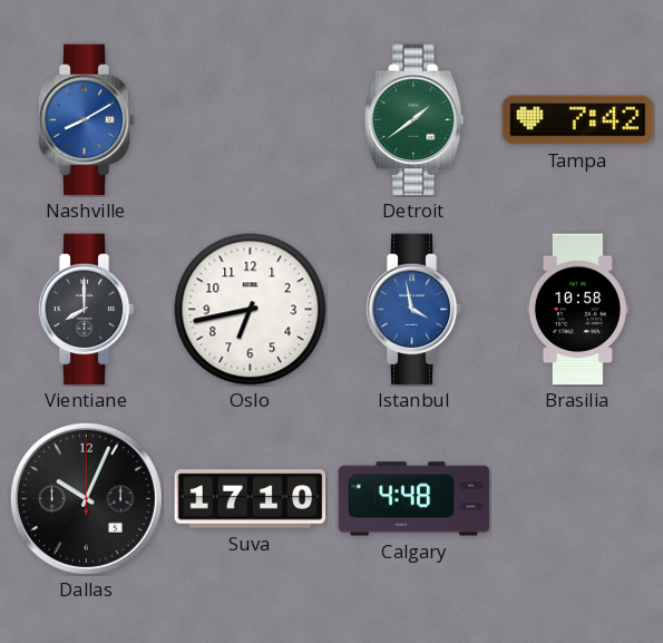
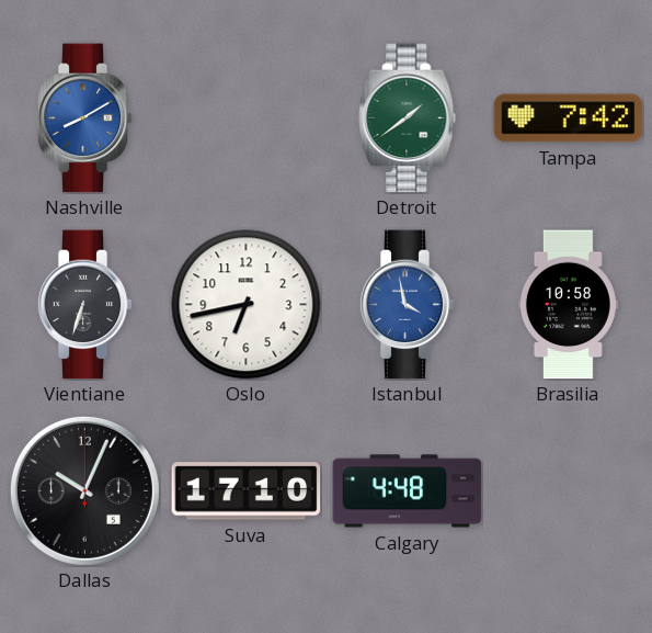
Vientiane: 8:00 -> 6:33 (84, 305)
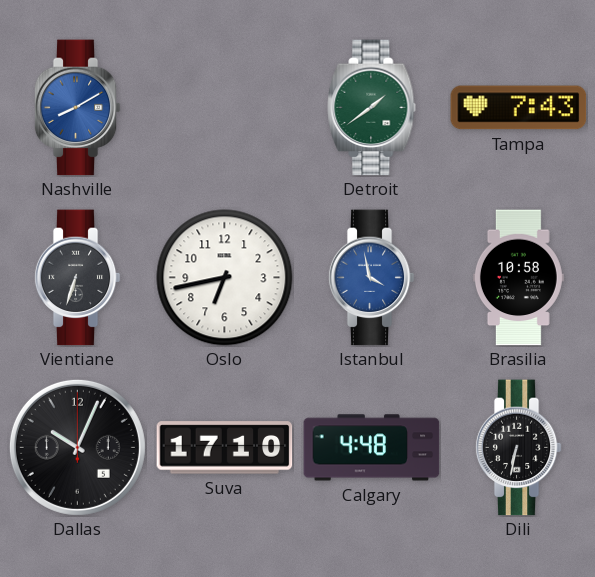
Tampa: 7:42 -> 7:43 (519, 108)
Dili: none -> 6:32 (518, 448)
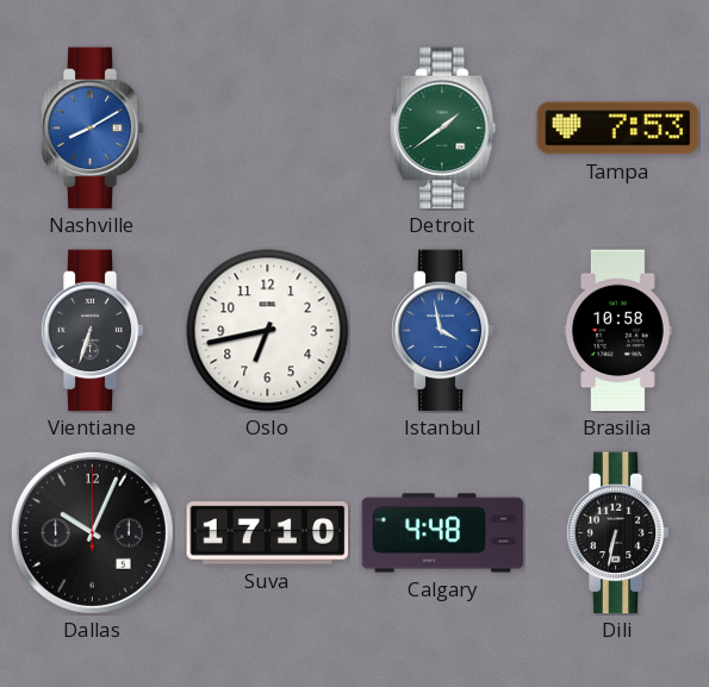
Tampa: 7:43 -> 7:53 (618, 129)
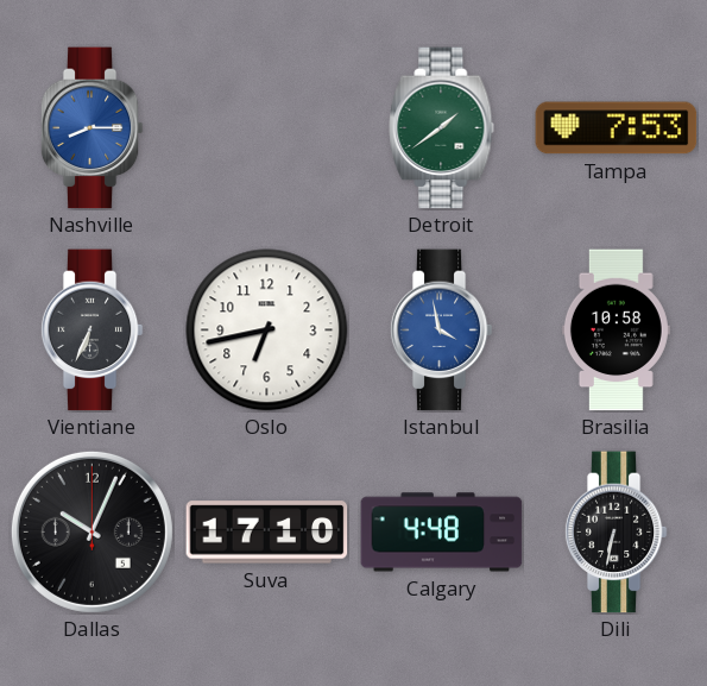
Nashville: 8:10 -> 8:15 (91, 128)
Vientiane: 6:33 -> 6:34 (91, 331)
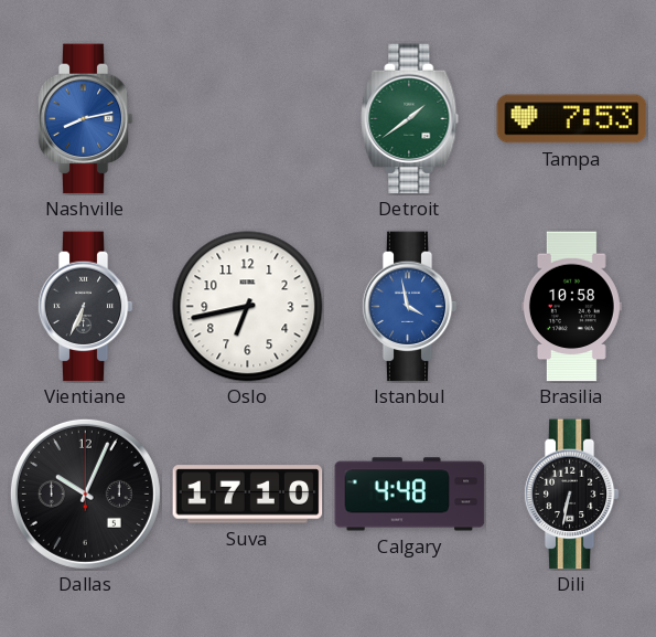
Nashville: 8:15 -> 8:13 (85, 119)
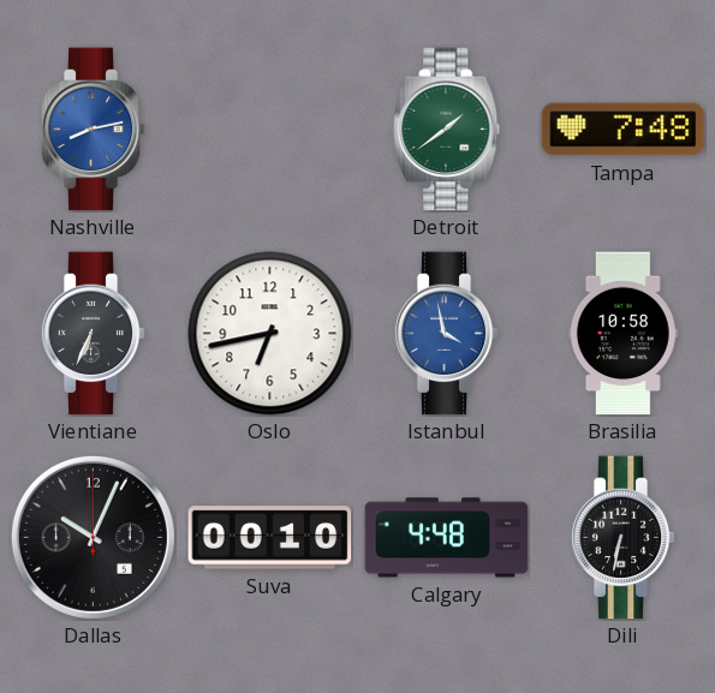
Tampa: 7:53 -> 7:48 (624, 130)
Suva: 17:10 -> 00:10 (270, 538)
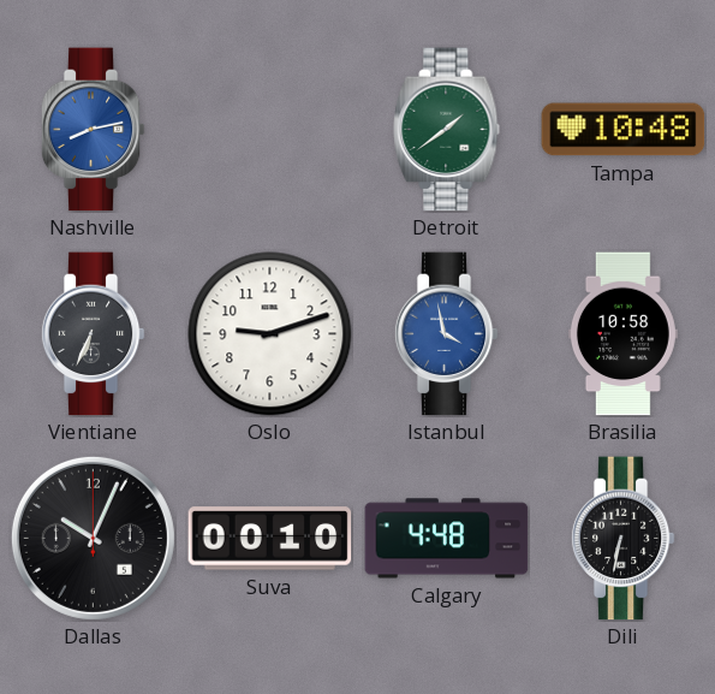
Tampa: 7:48 -> 10:48 (624, 130)
Oslo: 6:43 -> 9:12 (270, 334)
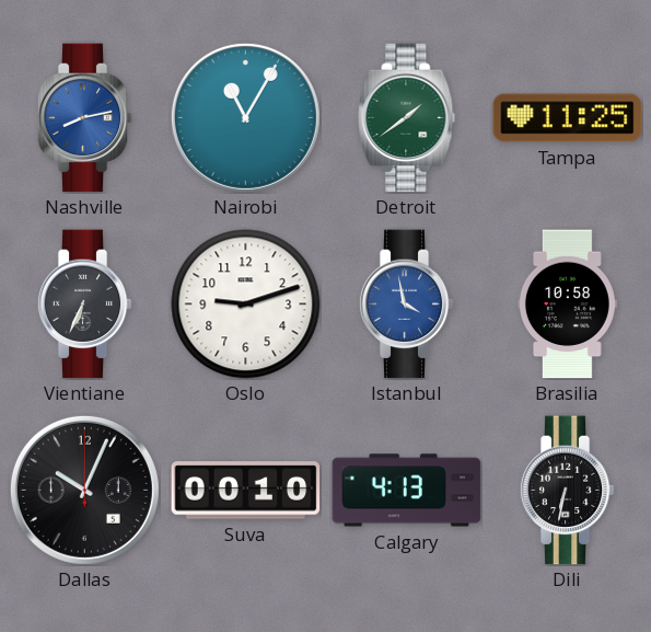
Nairobi: none -> 11:05 (245, 117)
Tampa: 10:48 -> 11:25 (568, 118)
Calgary: 4:48 -> 4:13 (407, 491)
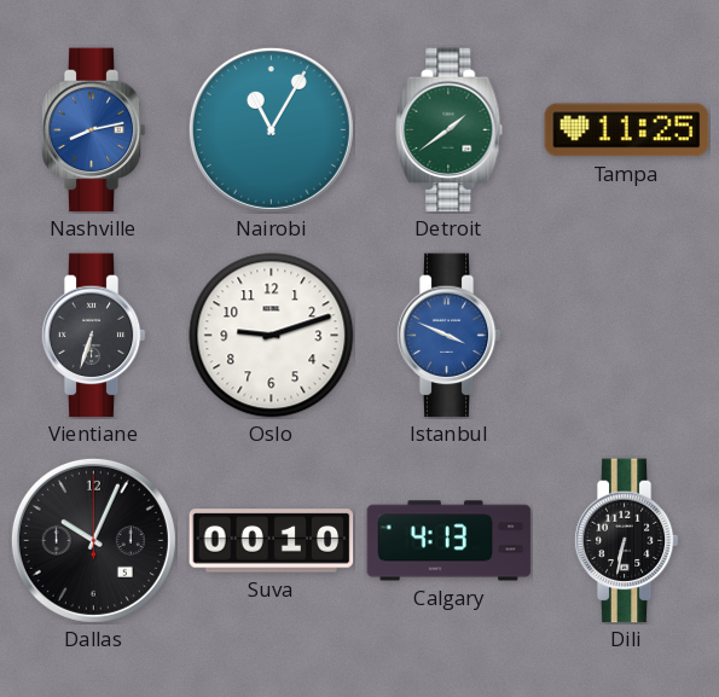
Vientiane: 6:34 -> 6:33 (93, 336)
Istanbul: 3:58 -> 3:49 (448, 336)
Brasilia: 10:58 -> none (567, 304)
